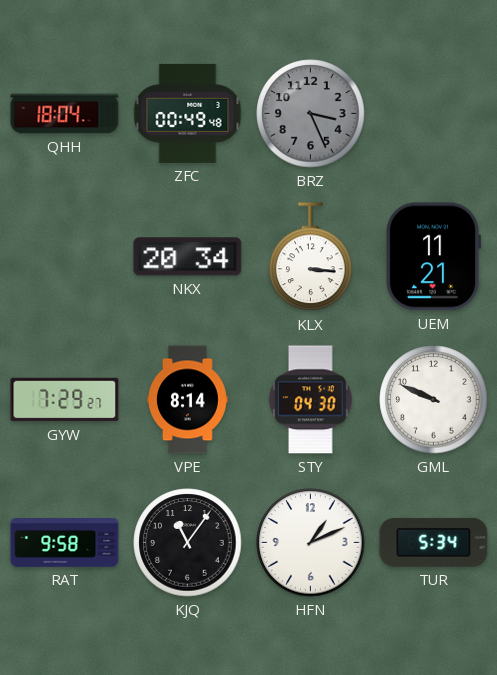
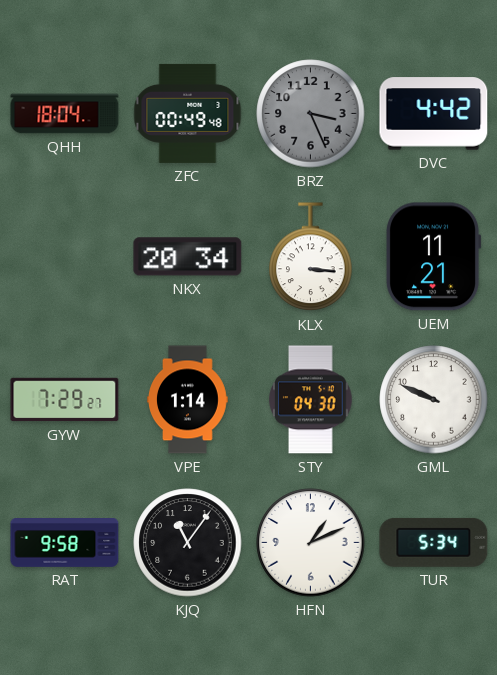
DVC: none -> 4:42 (434, 114)
VPE: 8:14 -> 1:14 (188, 400)
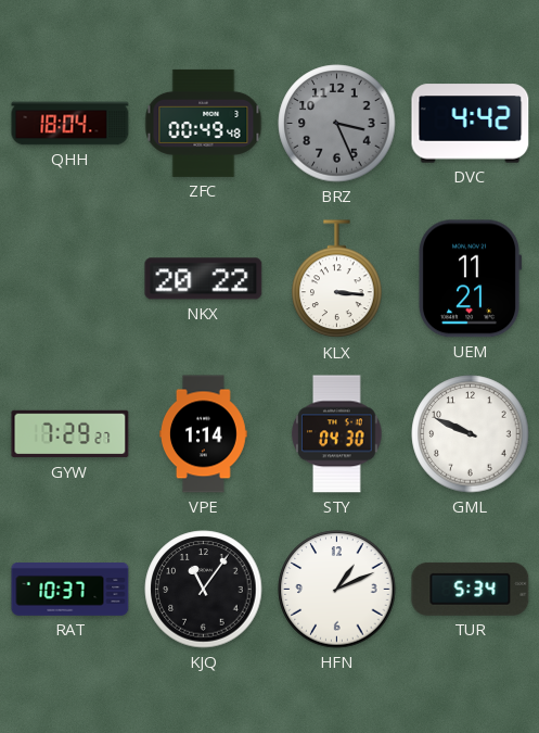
NKX: 20:34 -> 20:22 (204, 279)
RAT: 9:58 -> 10:37 (70, 590)
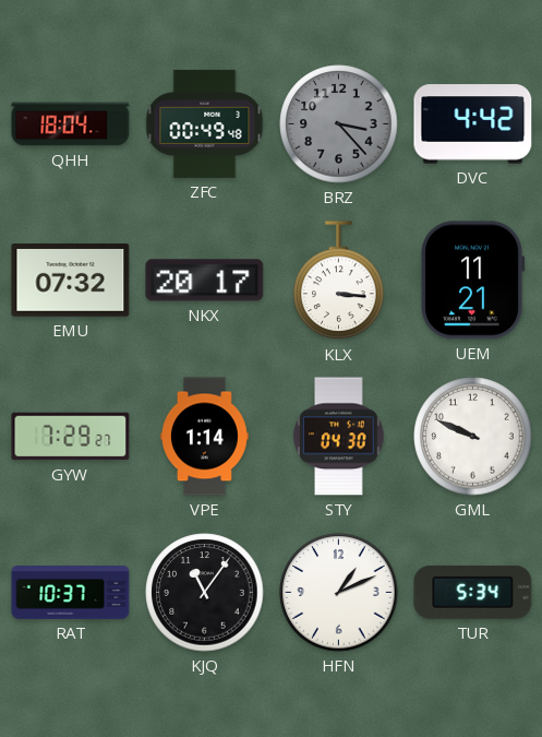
BRZ: 3:26 -> 3:23 (339, 124)
EMU: none -> 07:32 (71, 281)
NKX: 20:22 -> 20:17 (205, 281)
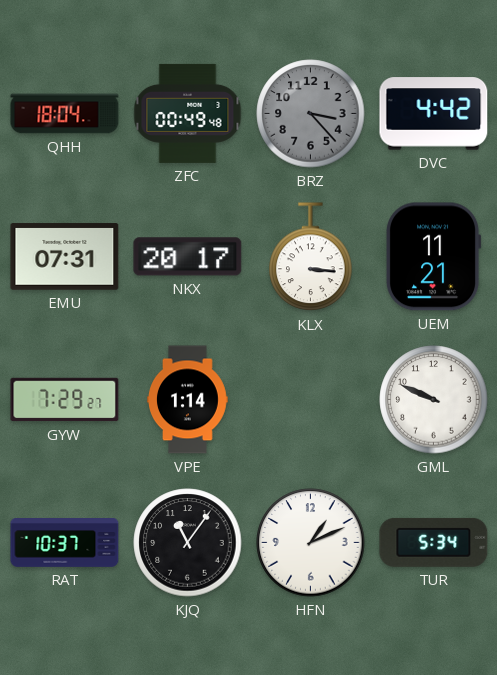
EMU: 07:32 -> 07:31 (65, 257)
STY: 04:30 -> none (339, 437)
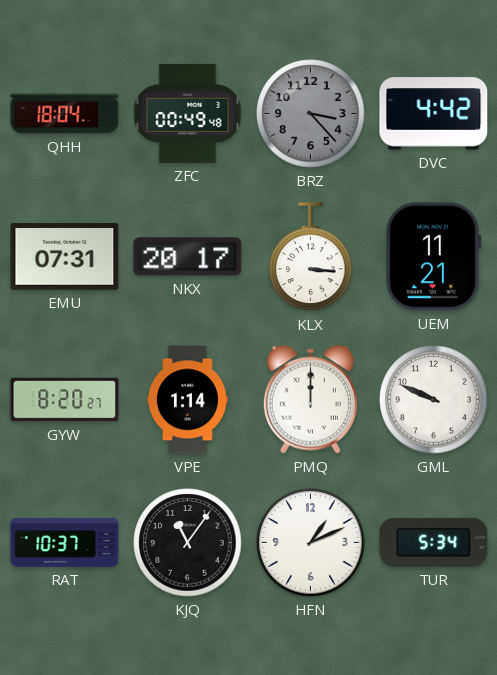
GYW: 7:29 -> 8:20 (65, 400)
PMQ: none -> 12:00 (310, 399)
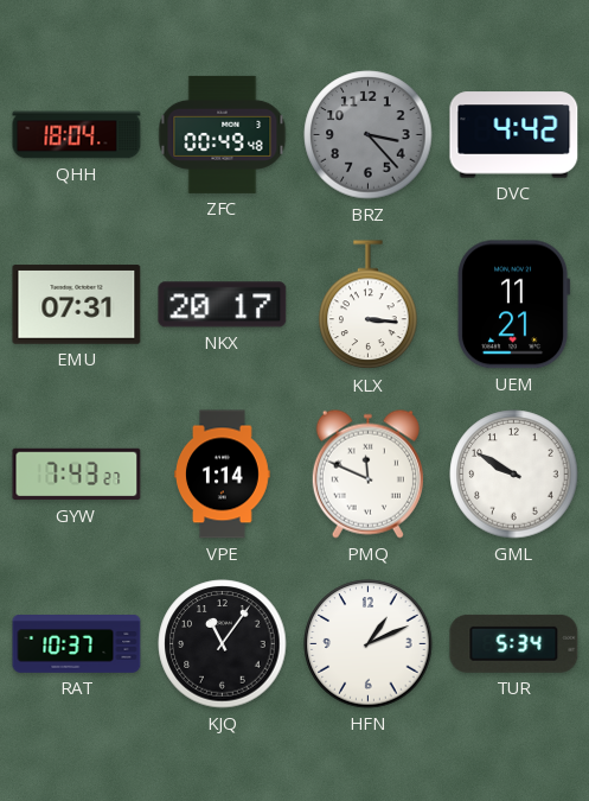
GYW: 8:20 -> 7:43 (77, 475)
PMQ: 12:00 -> 11:49 (367, 473)
GML: 9:49 -> 9:50 (514, 475)
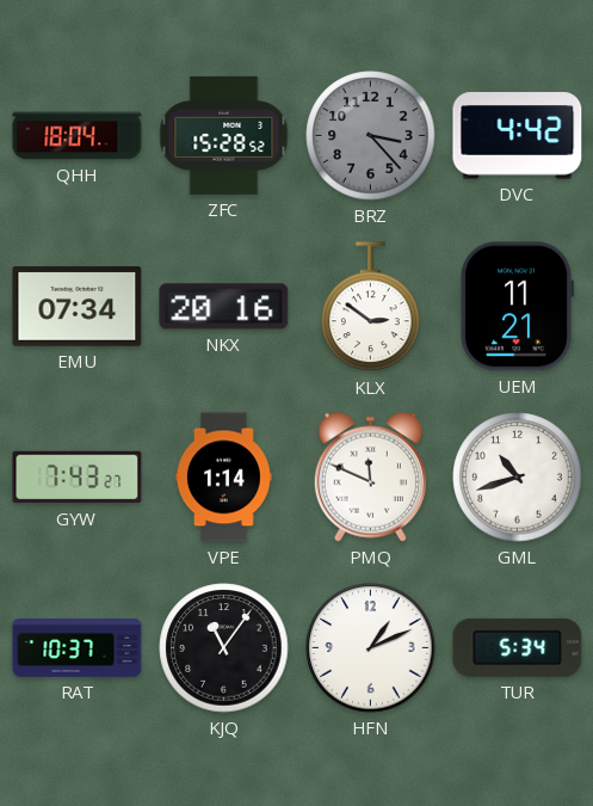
ZFC: 00:49 -> 15:28 (224, 135)
EMU: 07:31 -> 07:34 (78, 307)
NKX: 20:17 -> 20:16 (224, 307)
KLX: 3:16 -> 2:51 (371, 307)
GML: 9:50 -> 10:42 (518, 478)
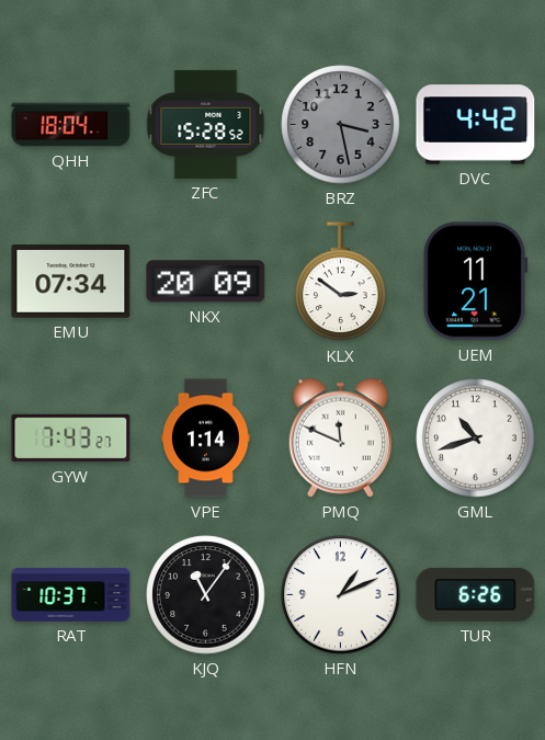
BRZ: 3:23 -> 3:28 (341, 125)
NKX: 20:16 -> 20:09 (206, 282)
TUR: 5:34 -> 6:26 (476, 594)
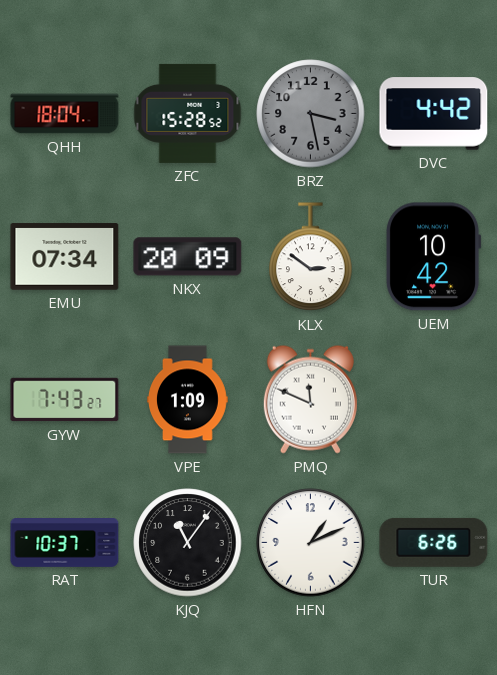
UEM: 11:21 -> 10:42 (433, 257)
VPE: 1:14 -> 1:09 (188, 400)
GML: 10:42 -> none (476, 439)
